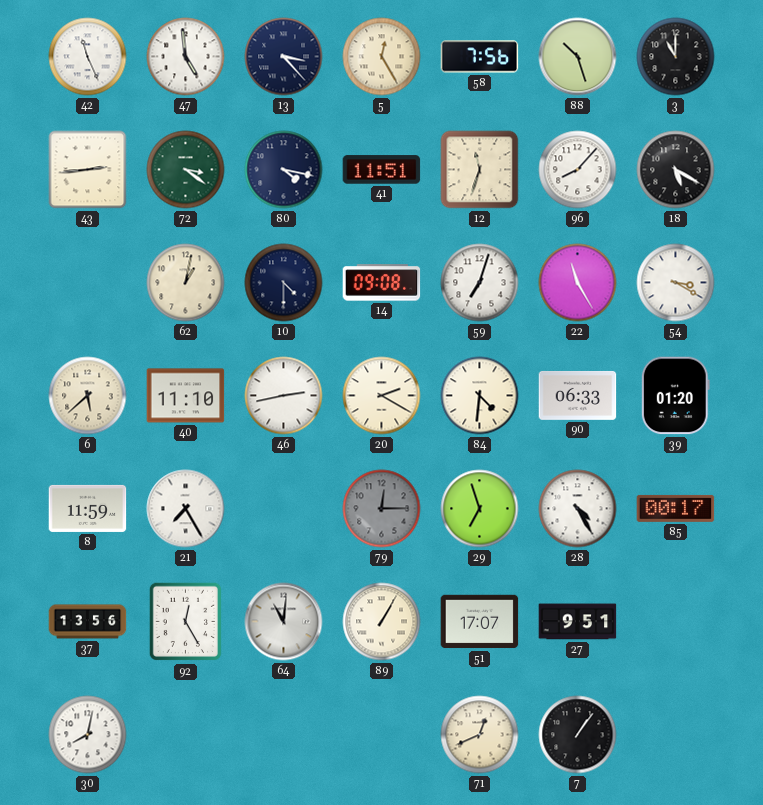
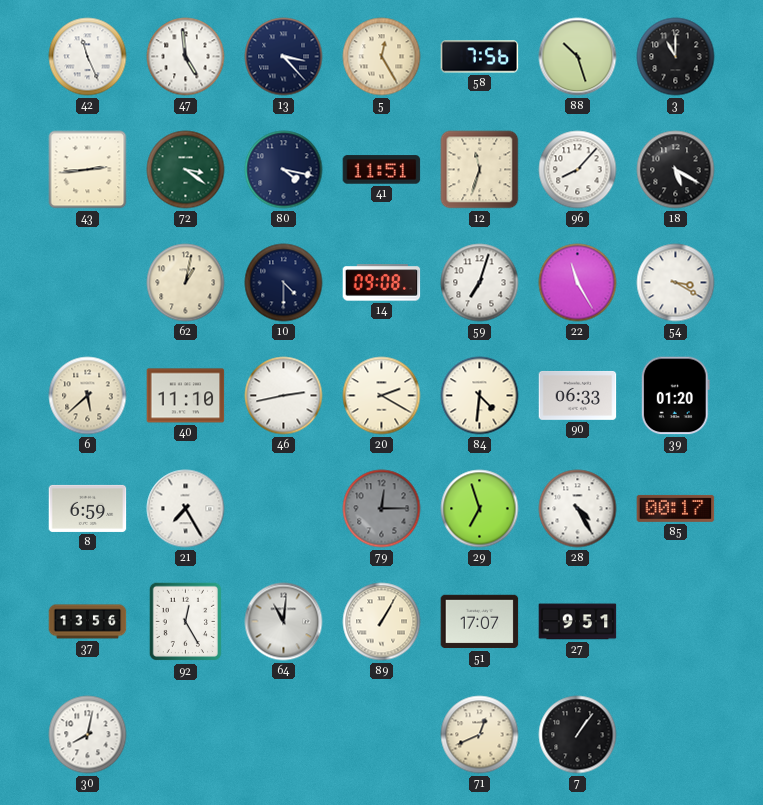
8: 11:59 -> 6:59 (88, 508)
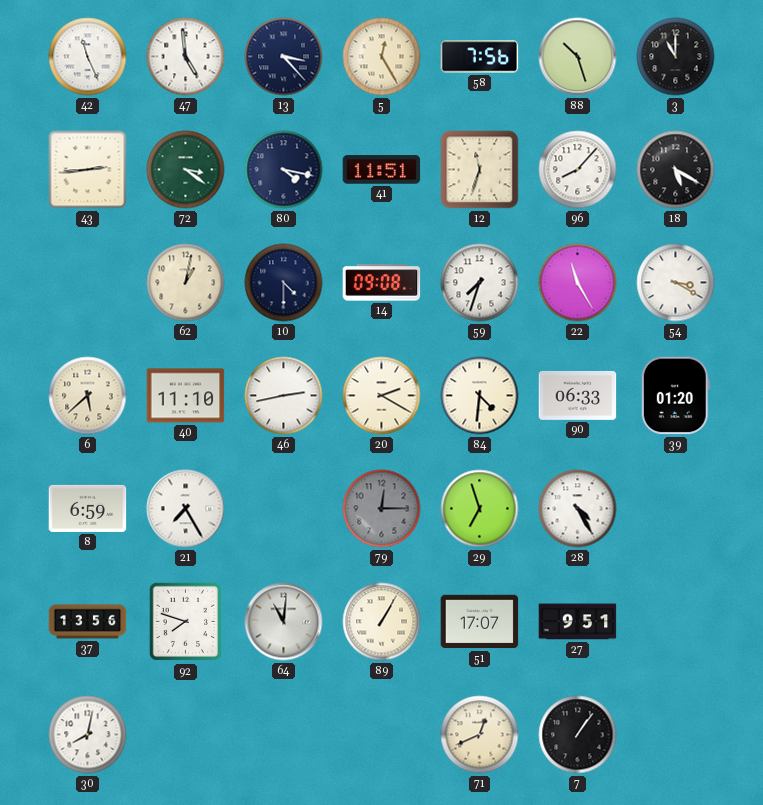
59: 7:03 -> 7:33 (480, 283)
85: 00:17 -> none (676, 508)
92: 12:25 -> 7:48 (185, 622)
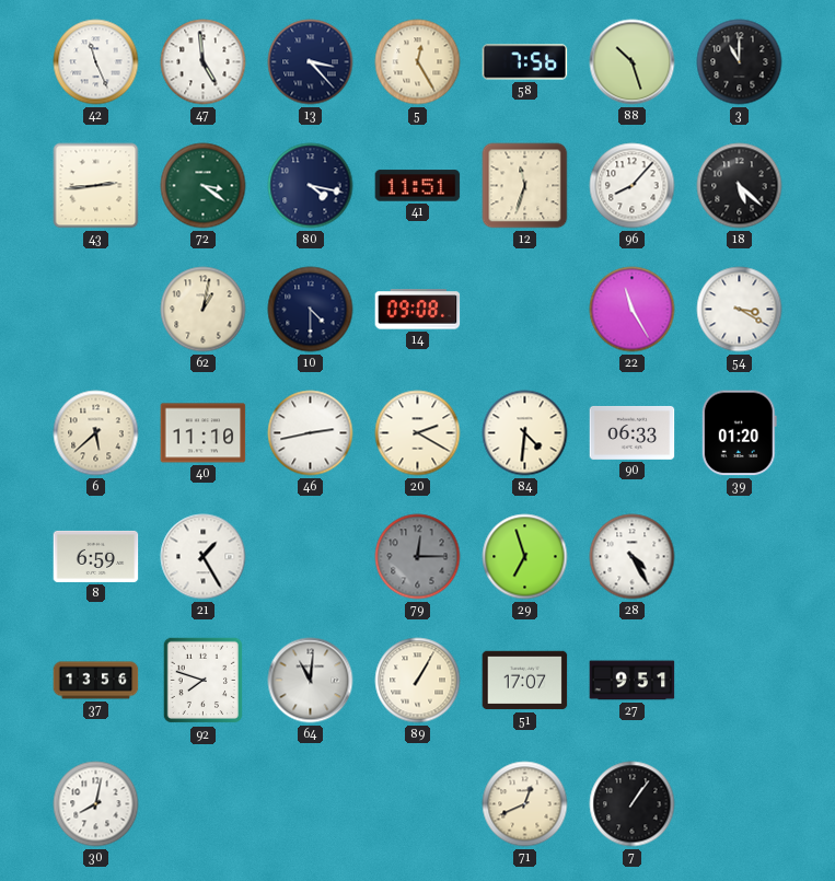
18: 5:20 -> 5:22 (740, 186)
59: 7:33 -> none (480, 283)
21: 7:25 -> 1:25 (204, 557)
